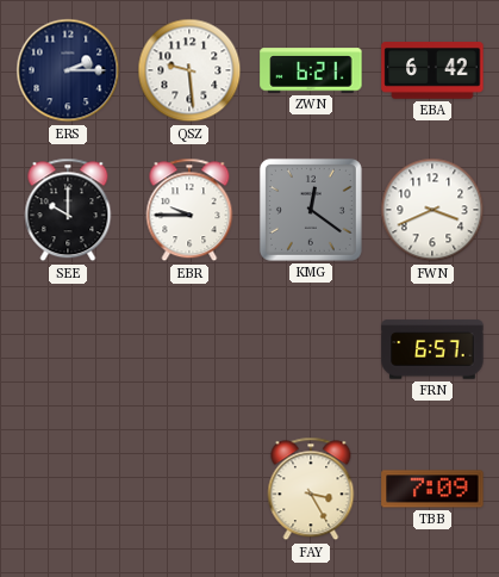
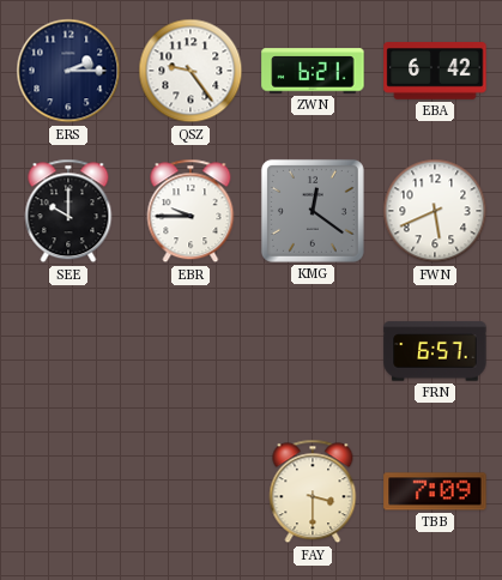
QSZ: 9:29 -> 9:24 (190, 71)
FWN: 3:41 -> 5:41 (435, 211)
FAY: 3:25 -> 3:30 (313, 491)
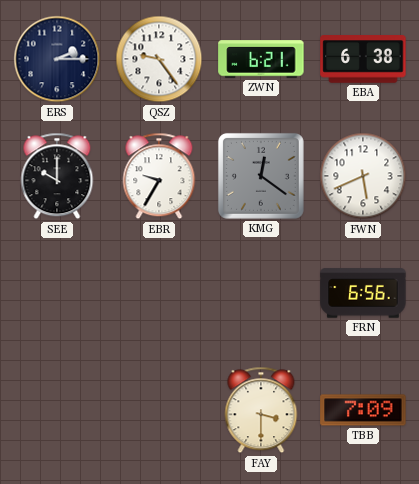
EBA: 6:42 -> 6:38 (363, 59)
EBR: 9:45 -> 9:35 (159, 176)
FRN: 6:57 -> 6:56 (363, 293)
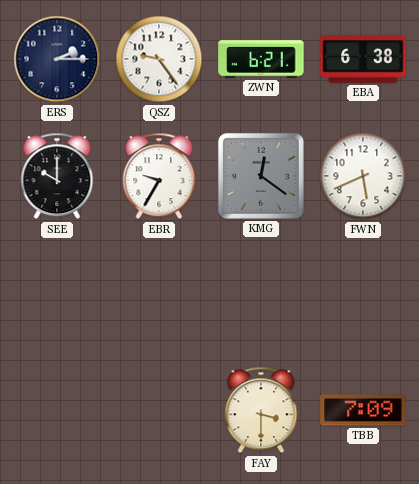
FRN: 6:56 -> none (363, 293)
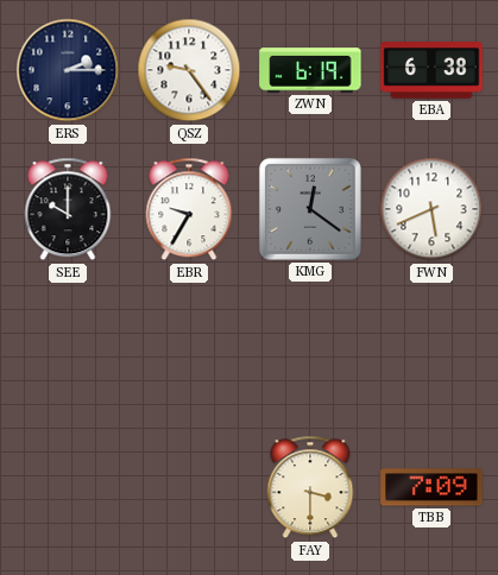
ZWN: 6:21 -> 6:19 (310, 70)
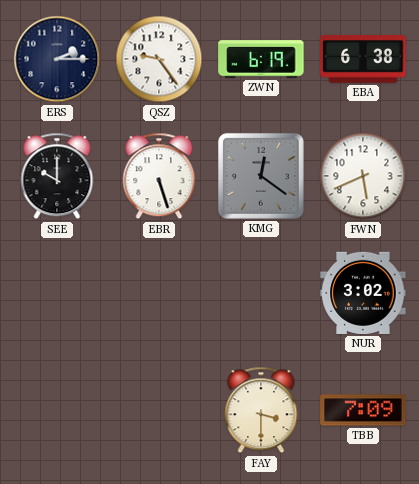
EBR: 9:35 -> 5:27 (159, 176)
NUR: none -> 3:02 (363, 293)
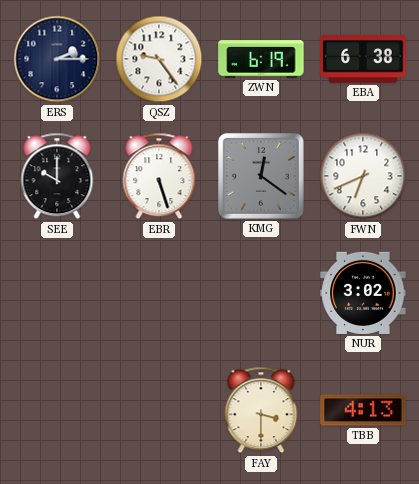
FWN: 5:41 -> 6:41 (363, 176)
TBB: 7:09 -> 4:13 (363, 410)
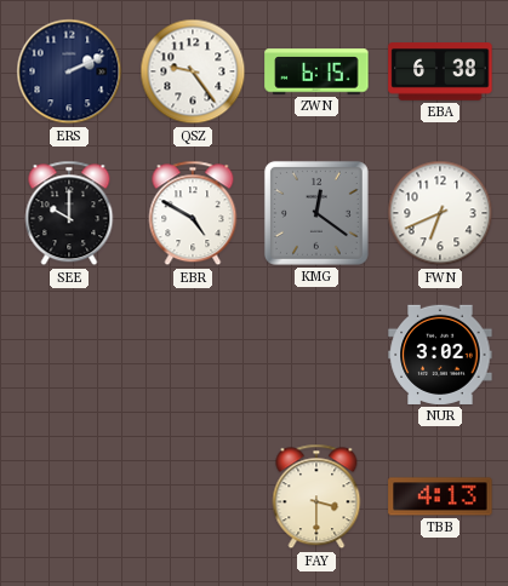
ERS: 2:15 -> 2:11 (69, 71)
ZWN: 6:19 -> 6:15 (316, 71)
EBR: 5:27 -> 4:50 (193, 213)
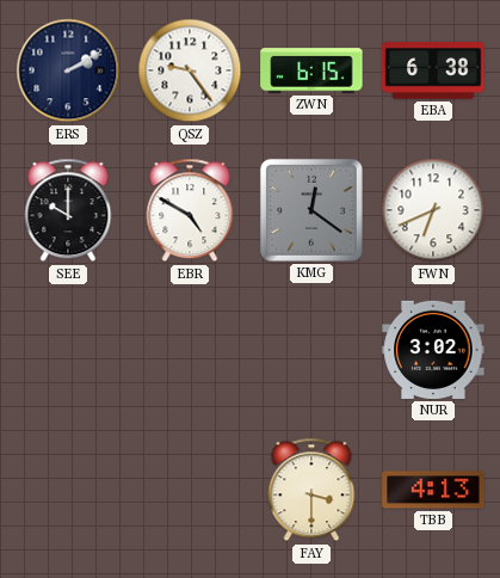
ERS: 2:11 -> 2:10 (68, 70)
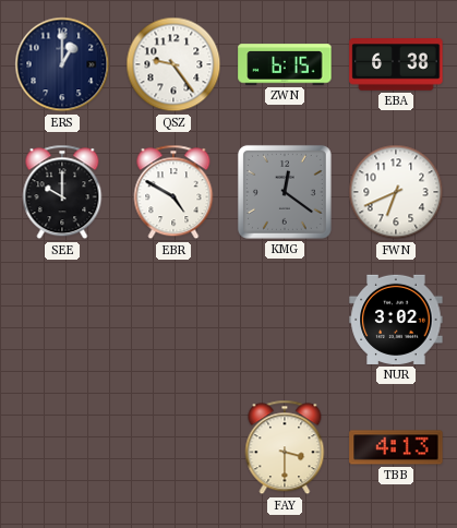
ERS: 2:10 -> 1:00 (62, 64)
